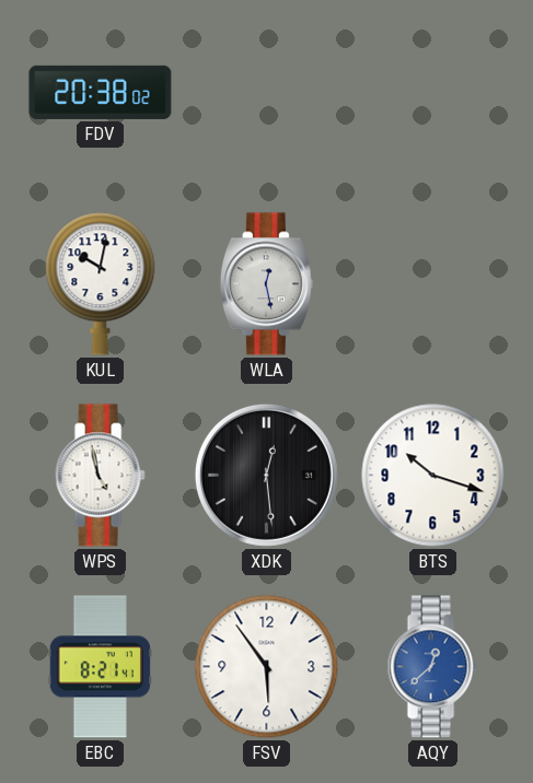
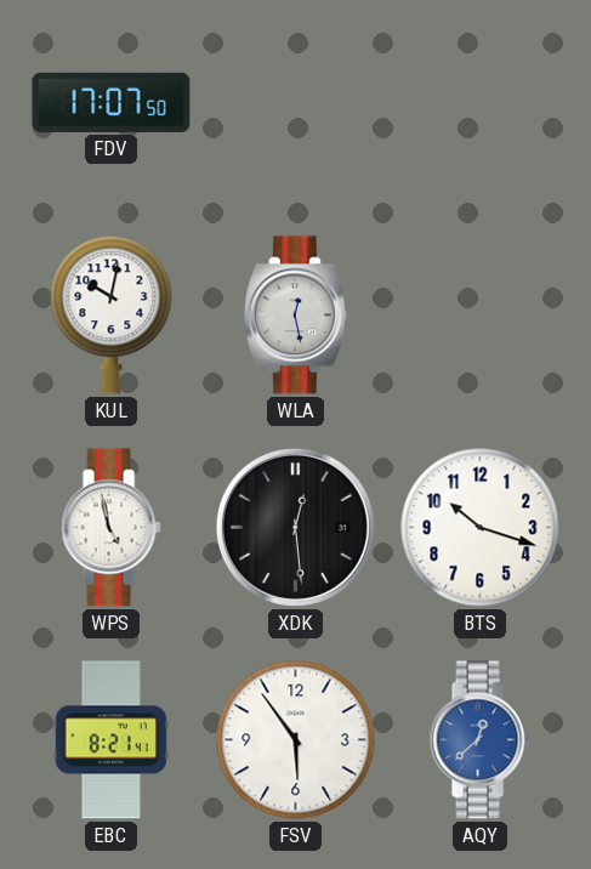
FDV: 20:38 -> 17:07 (112, 102)
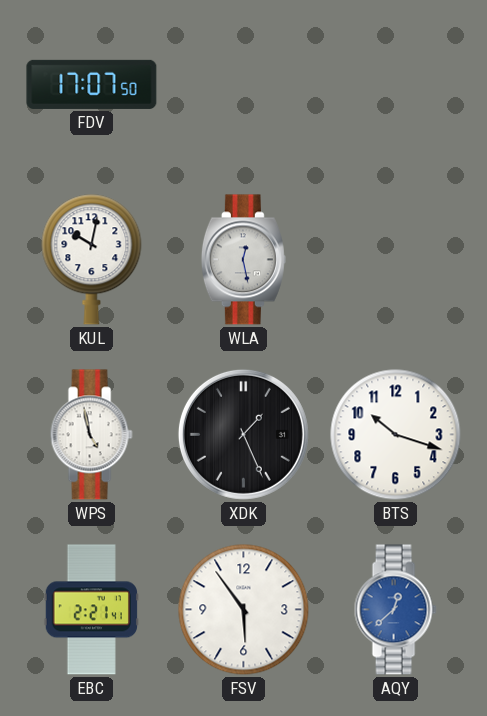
XDK: 12:29 -> 1:26 (243, 434)
EBC: 8:21 -> 2:21 (91, 610)
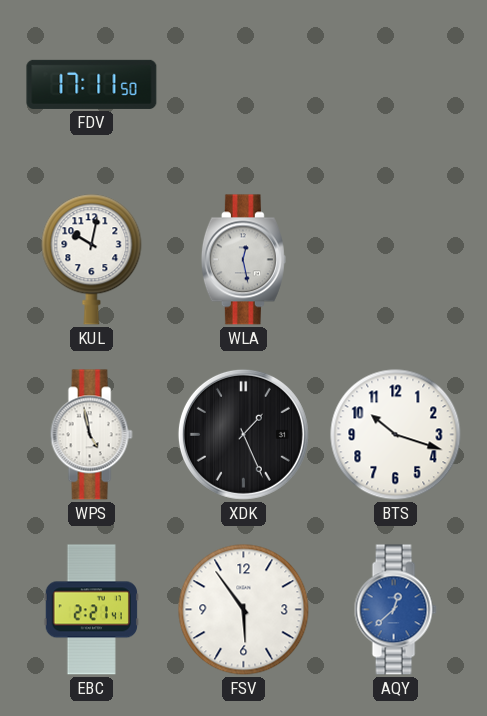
FDV: 17:07 -> 17:11 (92, 84)
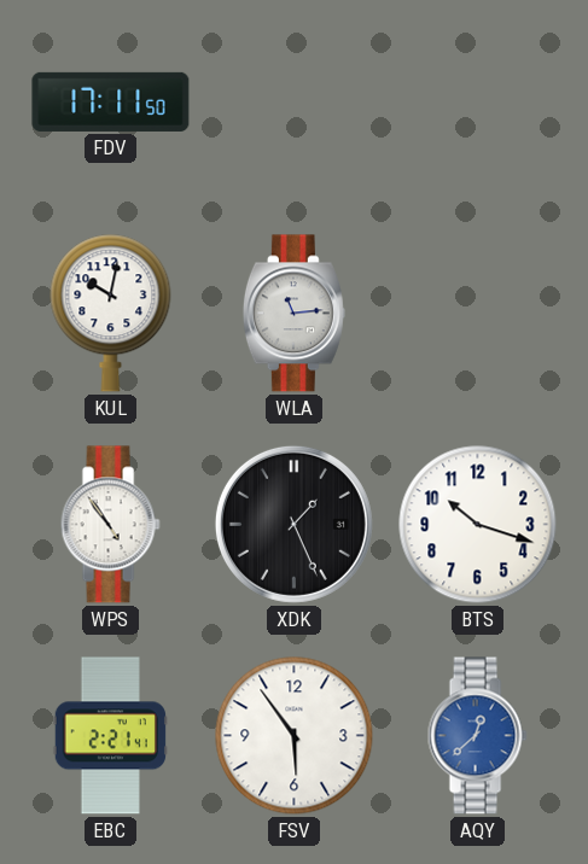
WLA: 12:28 -> 11:14 (293, 314)
WPS: 4:58 -> 4:54 (110, 525)
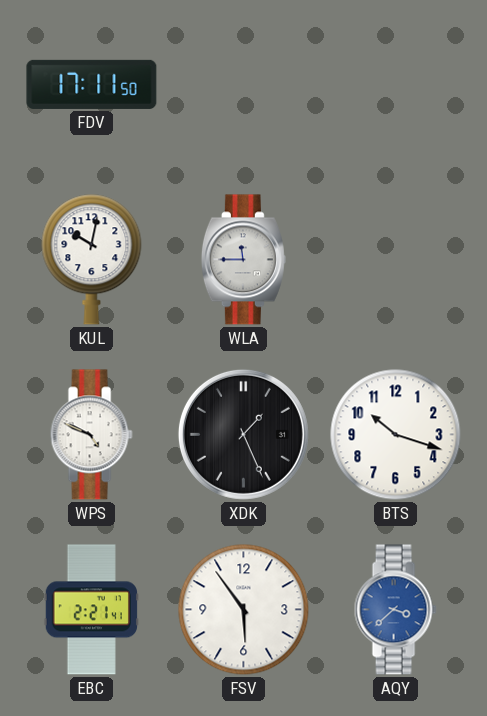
WLA: 11:14 -> 11:45 (243, 260)
WPS: 4:54 -> 4:49 (91, 435)
AQY: 12:38 -> 3:38 (395, 610)
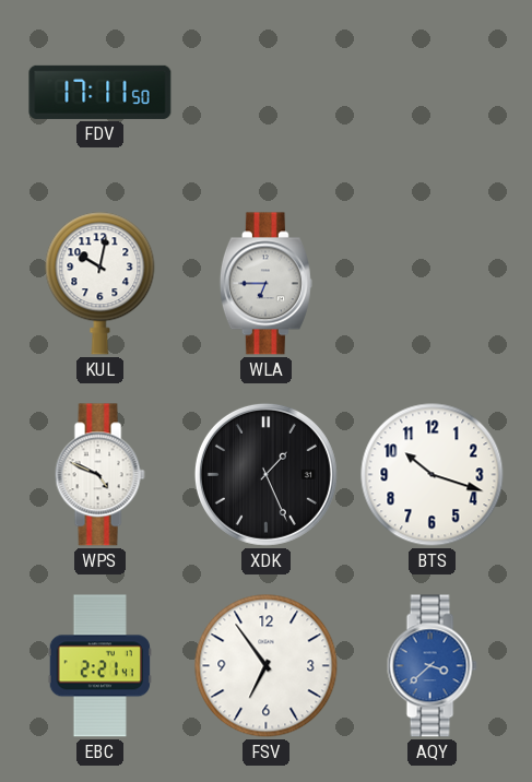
WLA: 11:45 -> 6:45 (265, 284)
FSV: 5:54 -> 6:54 (267, 666)
